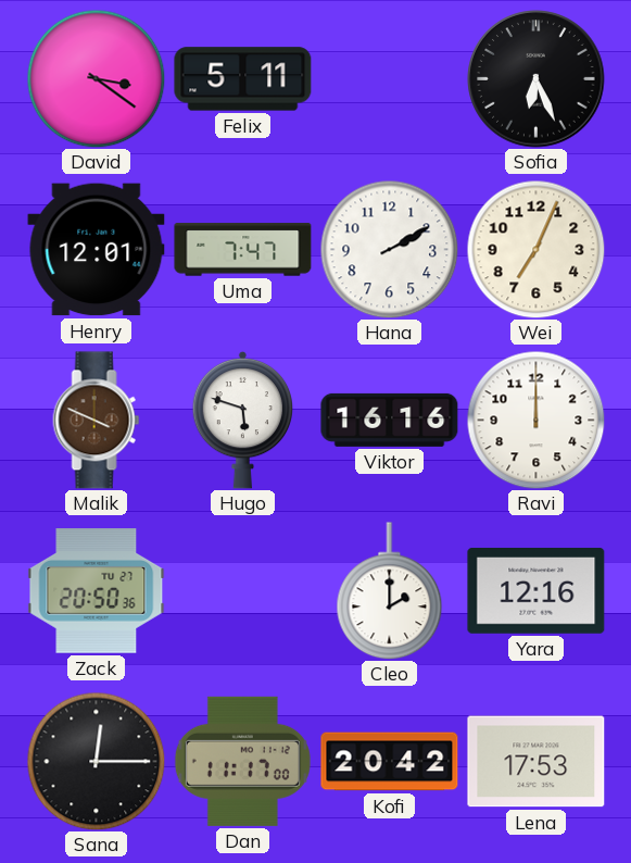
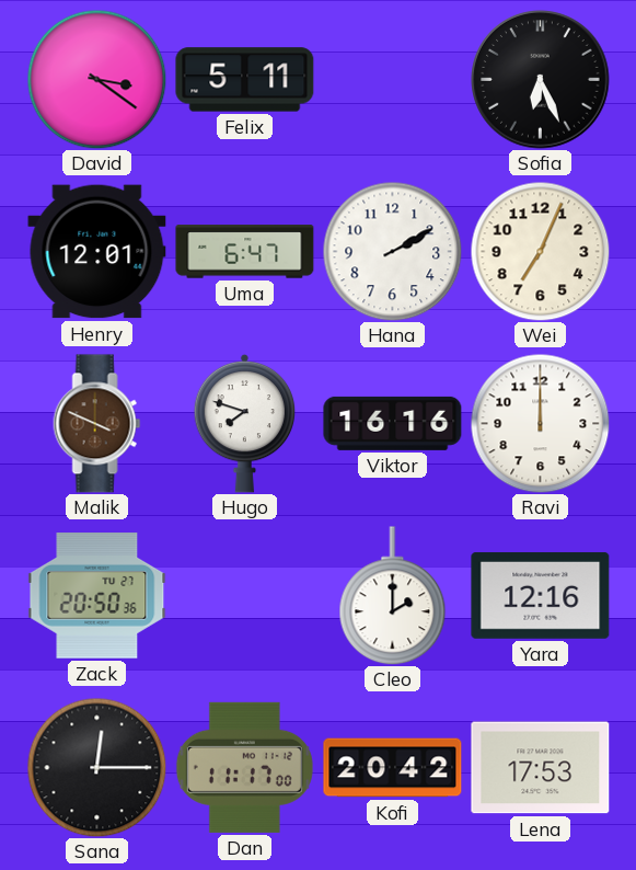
Uma: 7:47 -> 6:47 (245, 252)
Hugo: 5:48 -> 7:48 (245, 423)
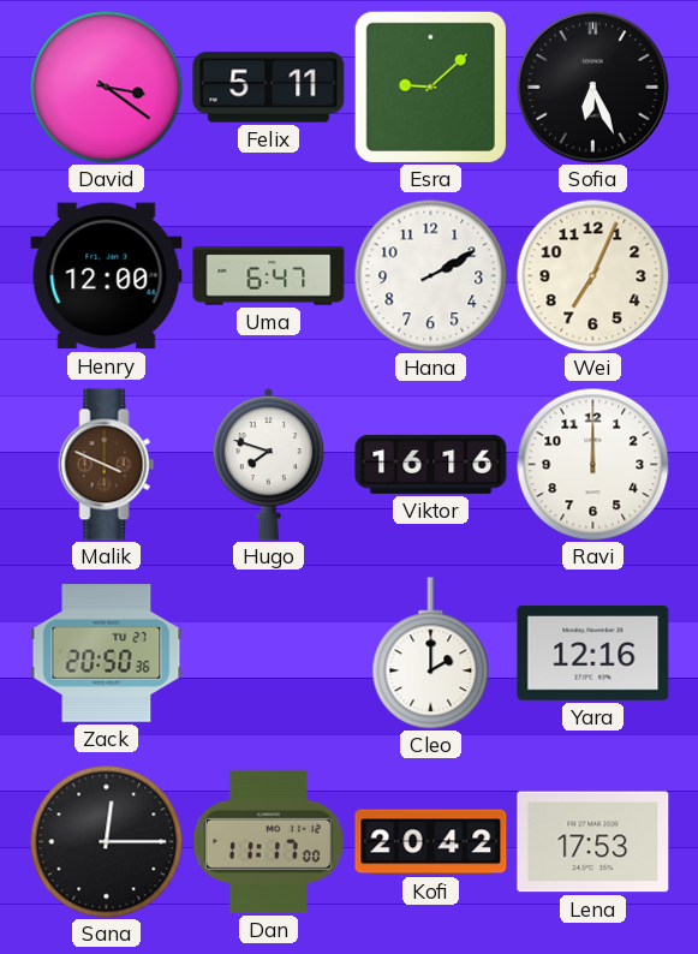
Esra: none -> 9:08 (430, 87)
Henry: 12:01 -> 12:00 (107, 276)
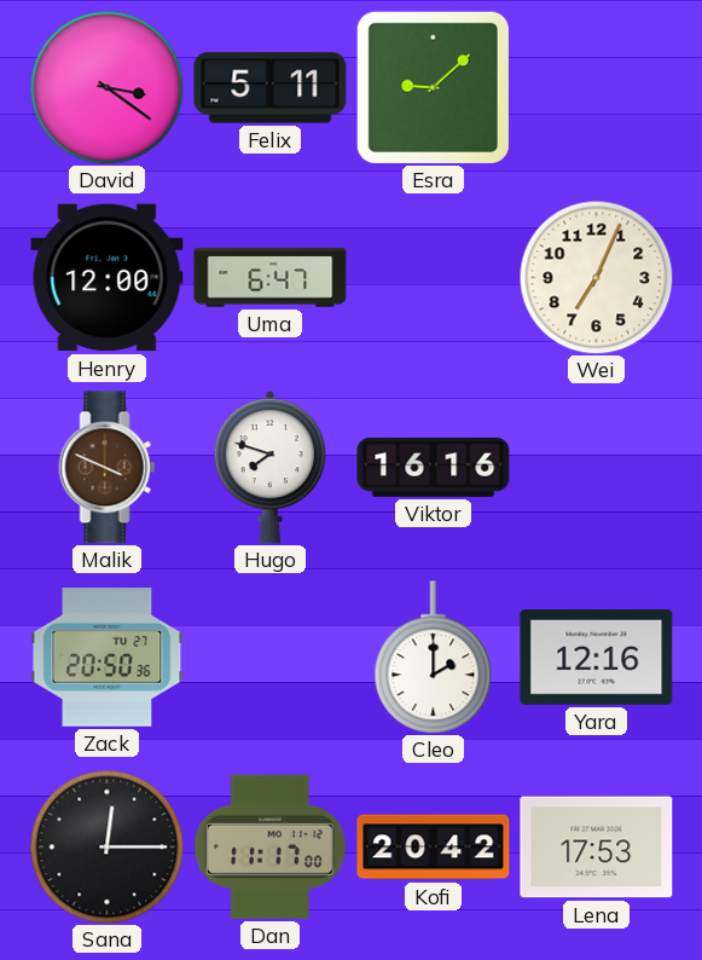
Sofia: 6:26 -> none (593, 88)
Hana: 2:10 -> none (430, 275)
Ravi: 12:00 -> none (592, 464)
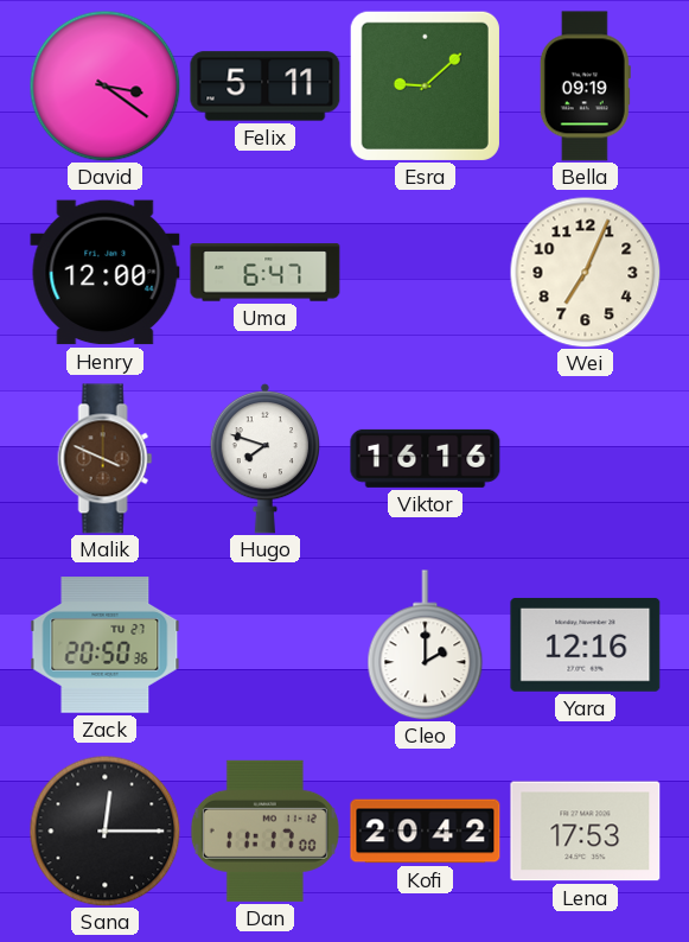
Bella: none -> 09:19 (585, 87)
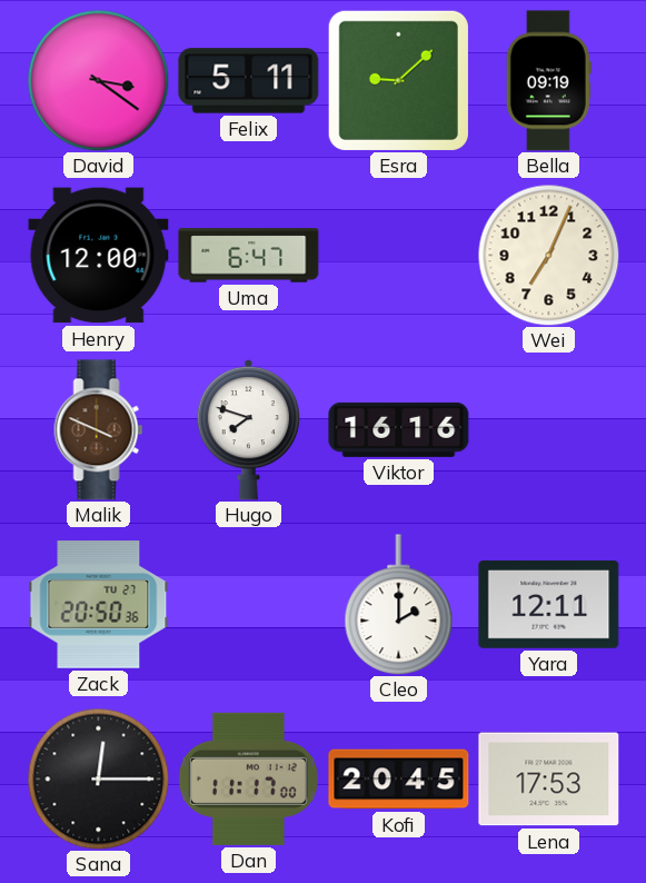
Yara: 12:16 -> 12:11 (549, 605)
Kofi: 20:42 -> 20:45 (399, 780)
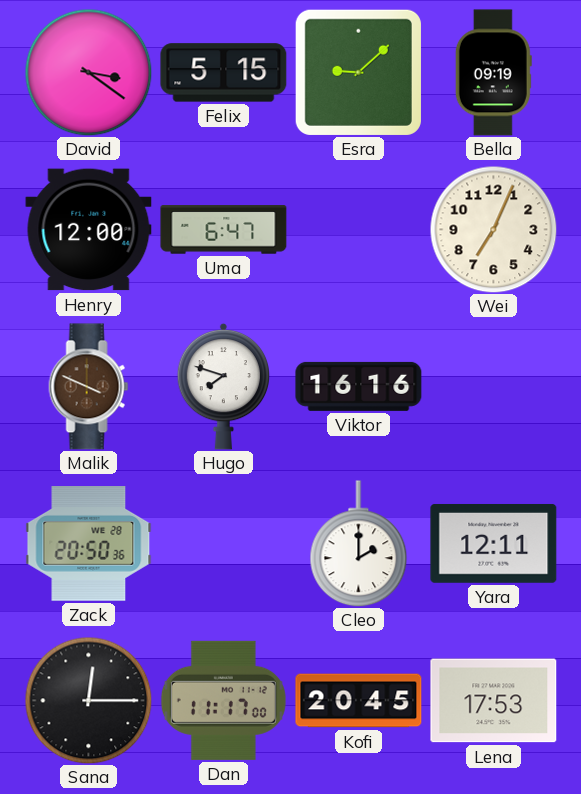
Felix: 5:11 -> 5:15 (224, 73)
Zack date: TU 27 -> WE 28 (89, 544)
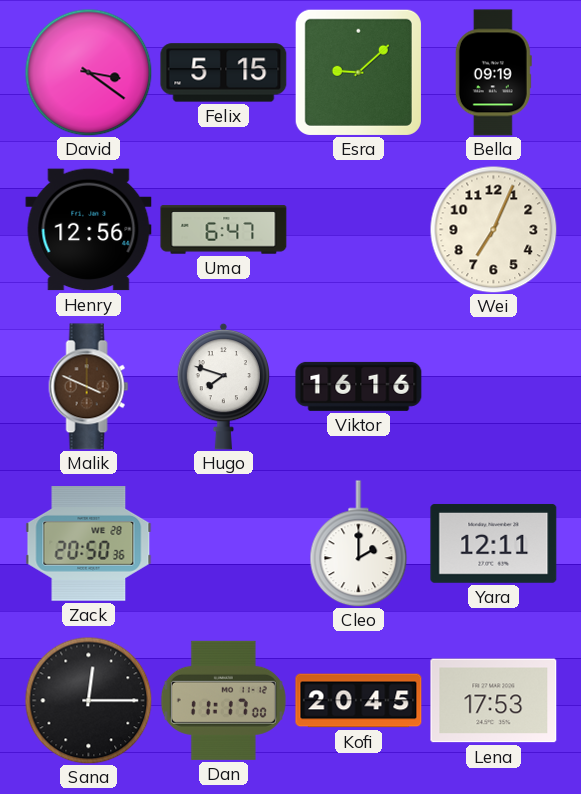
Henry: 12:00 -> 12:56 (89, 230)
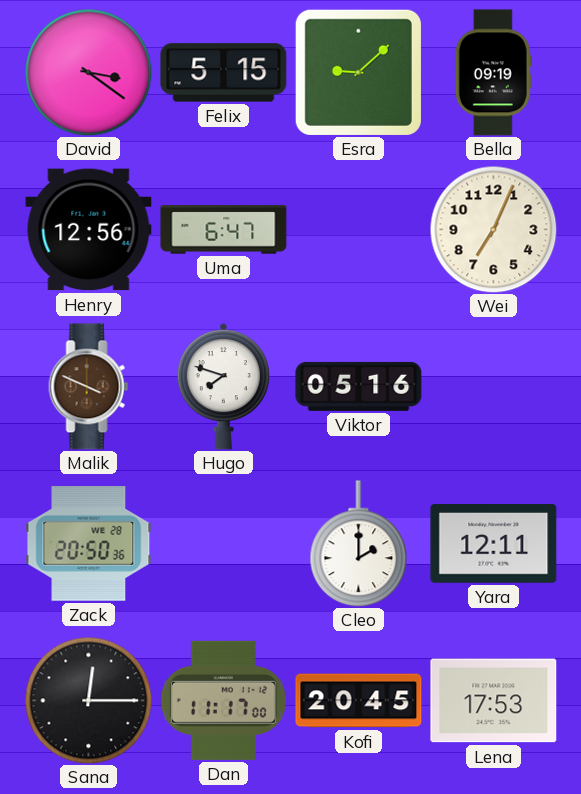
Viktor: 16:16 -> 05:16 (359, 386)
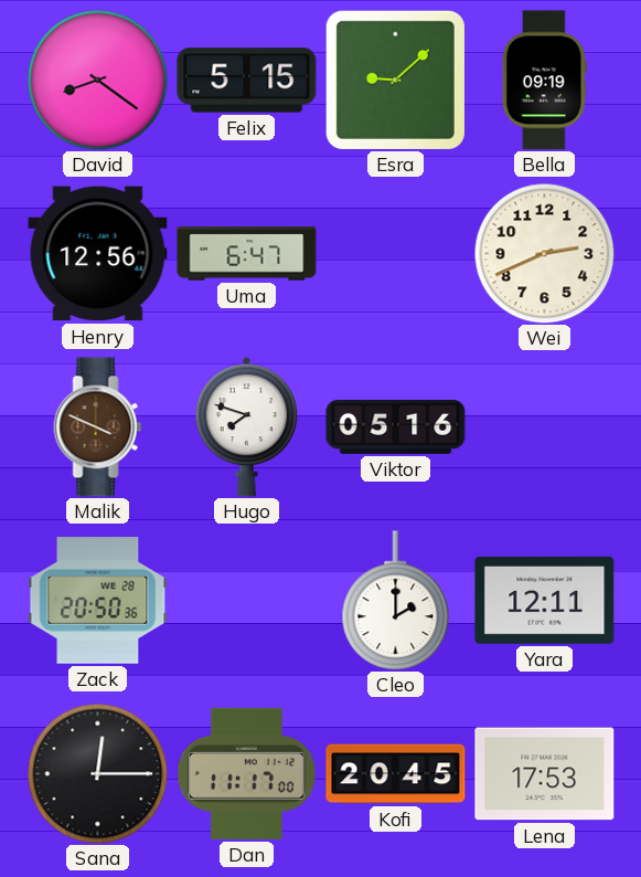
David: 3:21 -> 8:21 (97, 80)
Wei: 7:04 -> 2:41 (544, 253)
